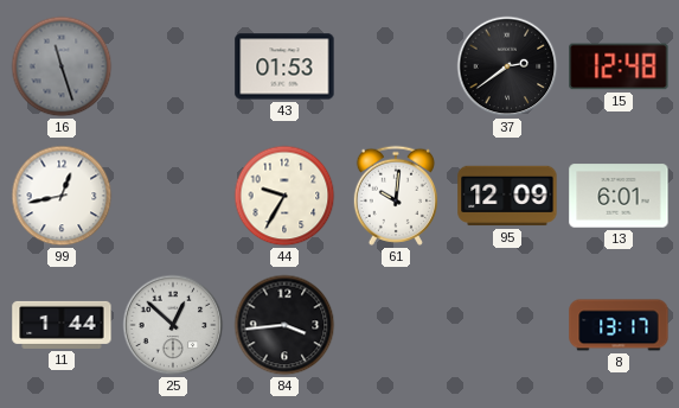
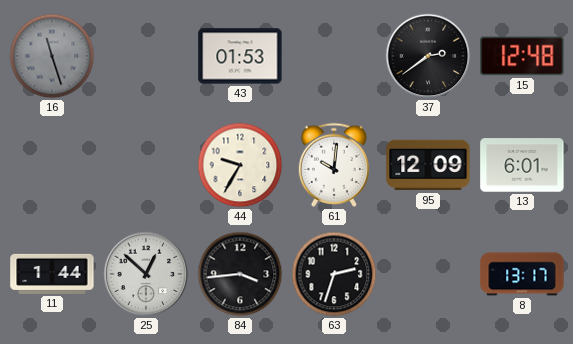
99: 12:43 -> none (62, 196)
63: none -> 2:33 (334, 274)
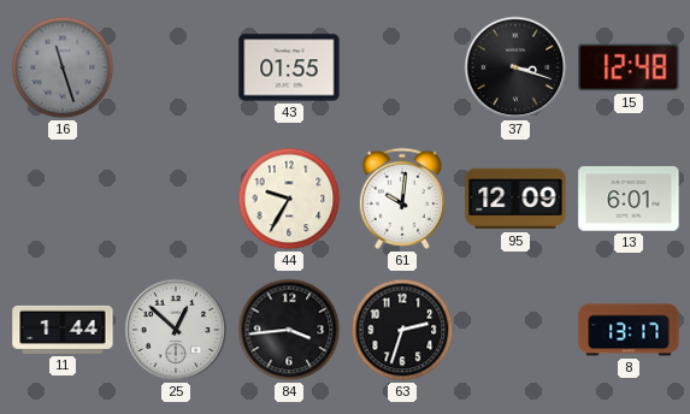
43: 01:53 -> 01:55 (289, 67)
37: 2:39 -> 3:18 (515, 67)
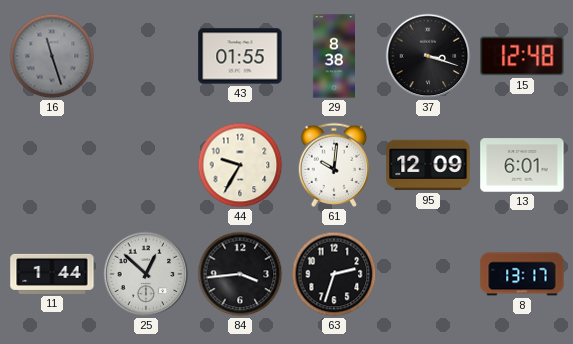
29: none -> 8:38 (333, 56)
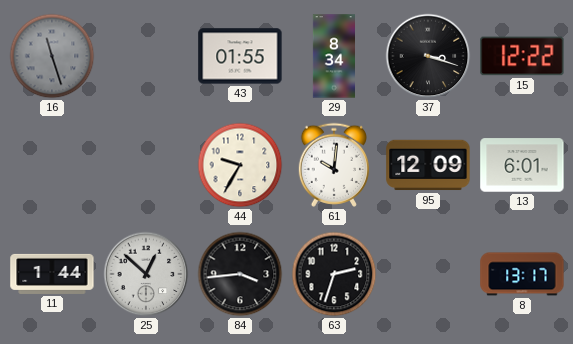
29: 8:38 -> 8:34 (333, 56)
15: 12:48 -> 12:22 (522, 56)
